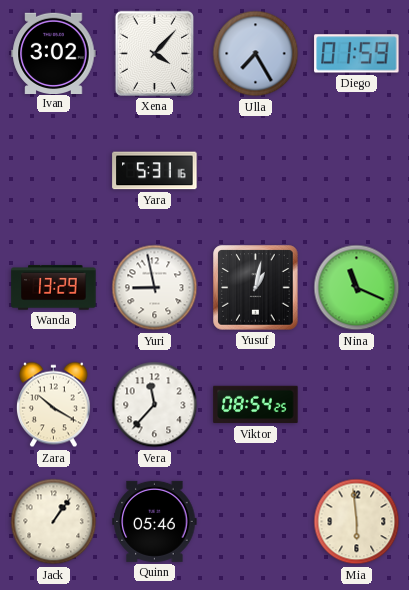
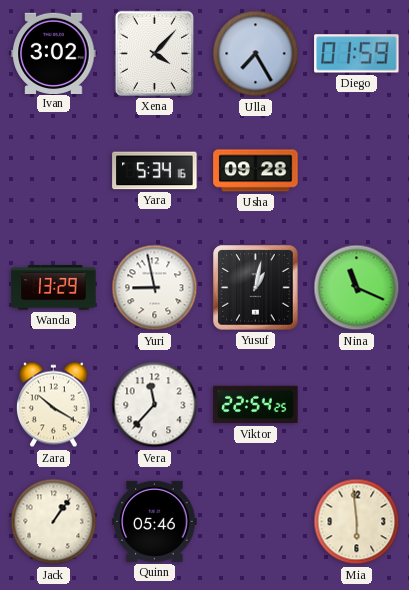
Yara: 5:31 -> 5:34 (155, 171)
Usha: none -> 09:28 (256, 171)
Viktor: 08:54 -> 22:54 (256, 405)
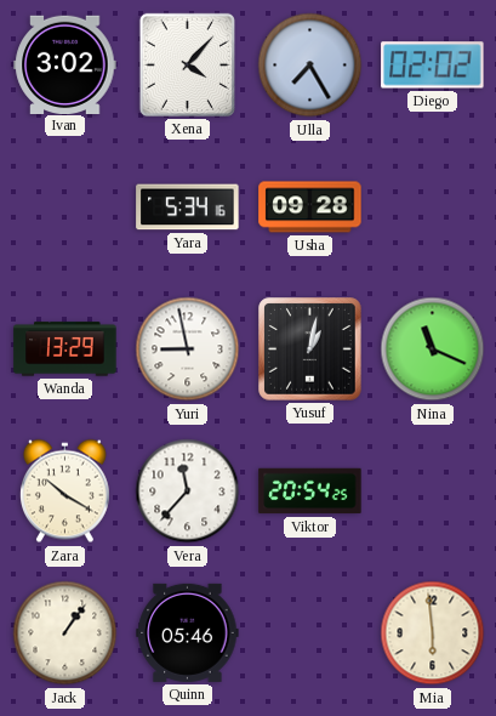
Diego: 01:59 -> 02:02 (433, 66)
Viktor: 22:54 -> 20:54 (310, 491)
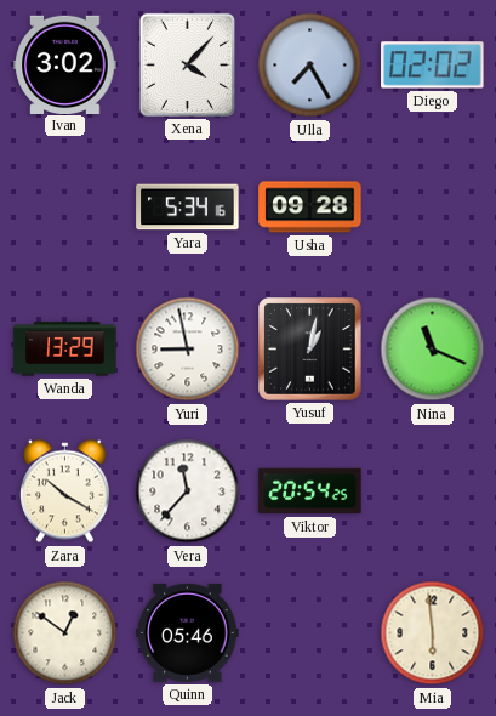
Jack: 1:06 -> 12:51 (65, 633)
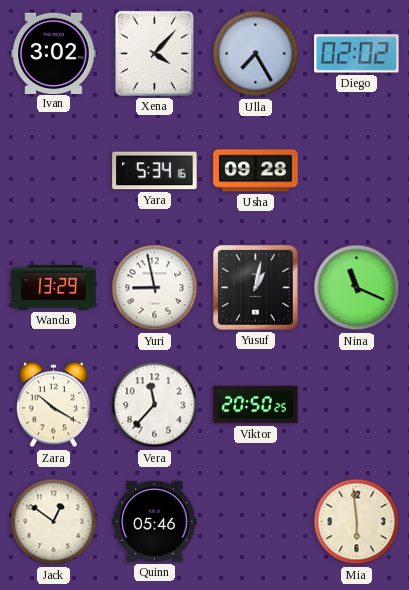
Viktor: 20:54 -> 20:50 (256, 405)
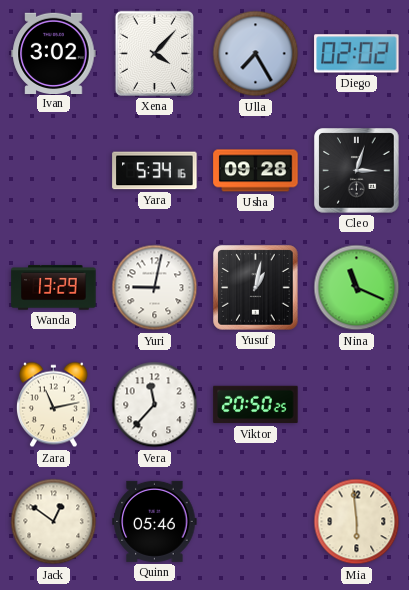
Cleo: none -> 3:03 (357, 171)
Yuri: 8:58 -> 9:02 (155, 288)
Zara: 10:20 -> 11:13 (54, 405)
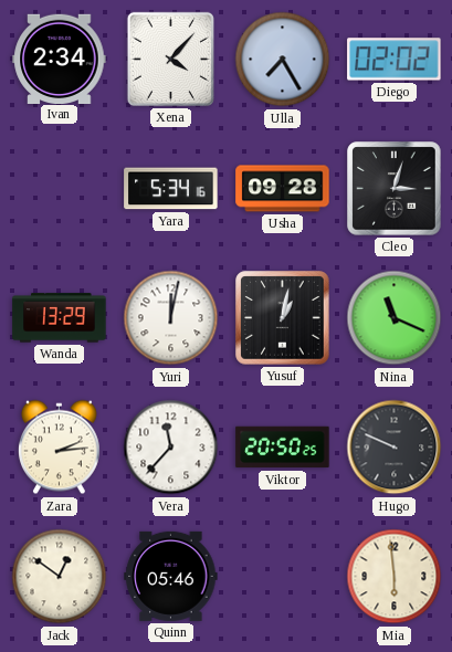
Ivan: 3:02 -> 2:34 (60, 59)
Yuri: 9:02 -> 12:02 (171, 318)
Zara: 11:13 -> 2:14 (60, 448)
Hugo: none -> 9:49 (395, 448)
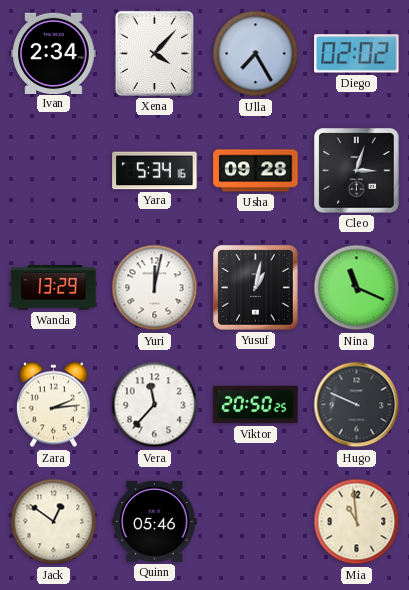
Mia: 5:59 -> 10:59 (357, 522)
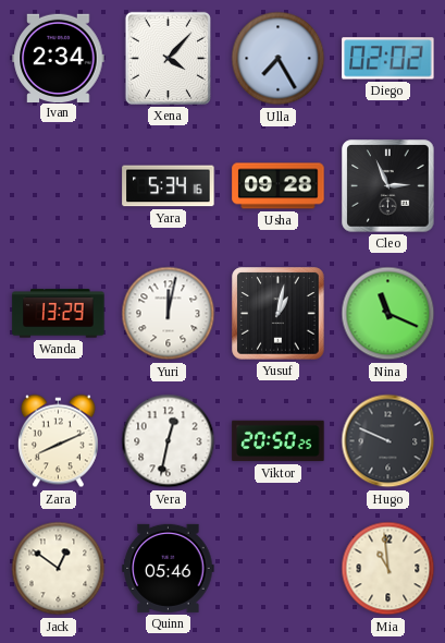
Cleo: 3:03 -> 2:56 (388, 186)
Zara: 2:14 -> 8:11 (59, 441)
Vera: 11:37 -> 12:32 (169, 441)
